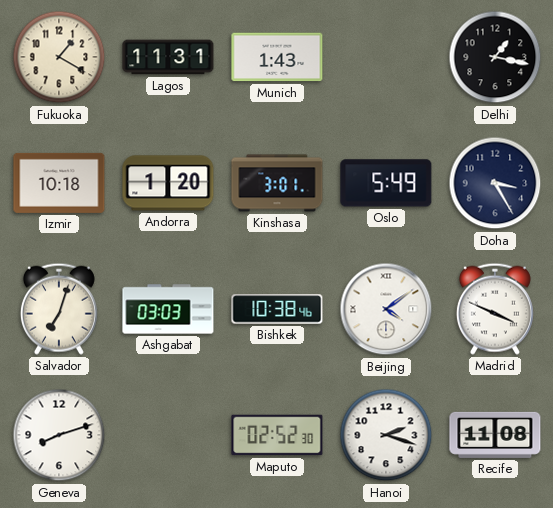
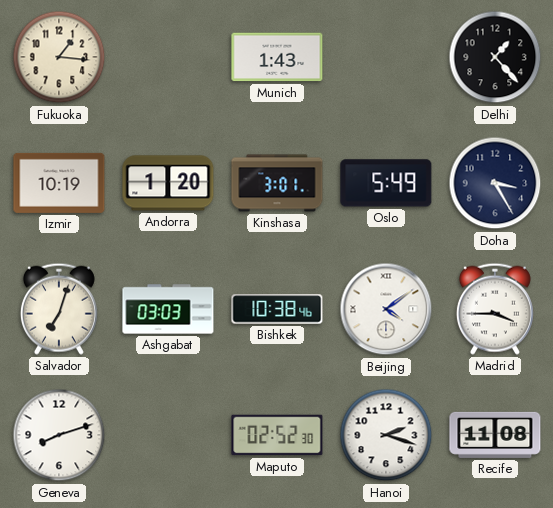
Fukuoka: 1:20 -> 1:16 (59, 57)
Lagos: 11:31 -> none (168, 57)
Delhi: 1:17 -> 1:23 (495, 57)
Izmir: 10:18 -> 10:19 (59, 183)
Madrid: 3:49 -> 3:45 (495, 309)
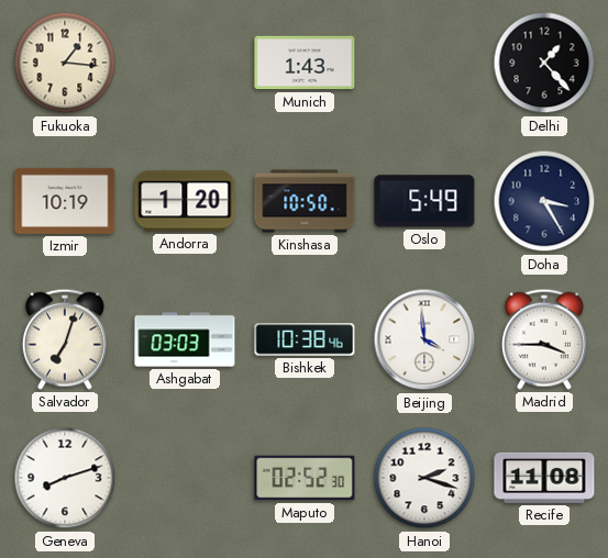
Kinshasa: 3:01 -> 10:50 (305, 201)
Beijing: 4:09 -> 3:59 (424, 339)
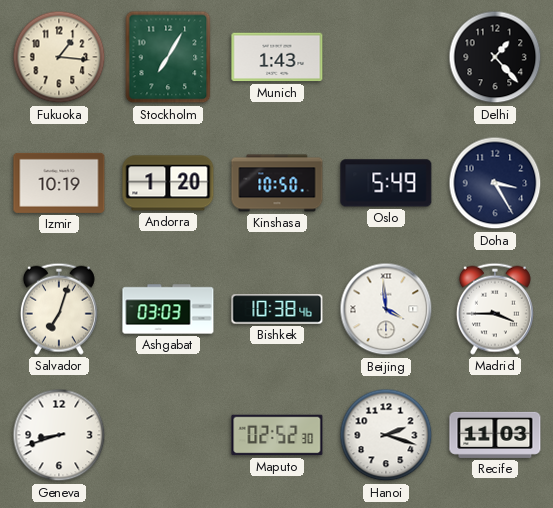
Stockholm: none -> 7:05 (168, 57)
Geneva: 8:12 -> 8:42 (59, 435)
Recife: 11:08 -> 11:03 (495, 435)
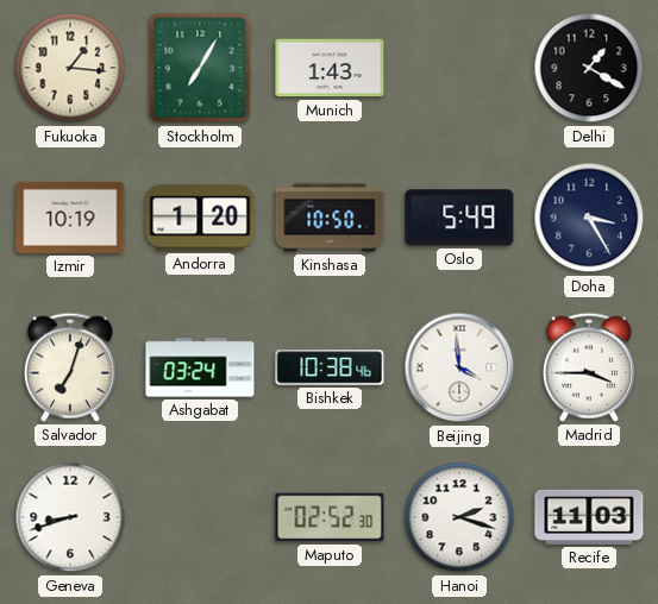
Delhi: 1:23 -> 1:20 (589, 68)
Ashgabat: 03:03 -> 03:24 (200, 367)
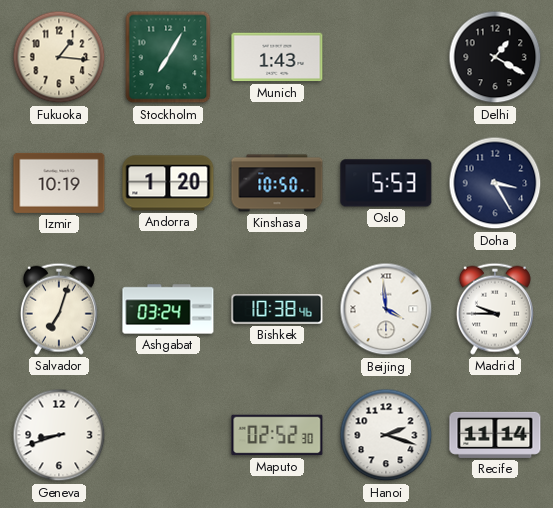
Oslo: 5:49 -> 5:53 (386, 183)
Madrid: 3:45 -> 9:45 (495, 309)
Recife: 11:03 -> 11:14 (495, 435)
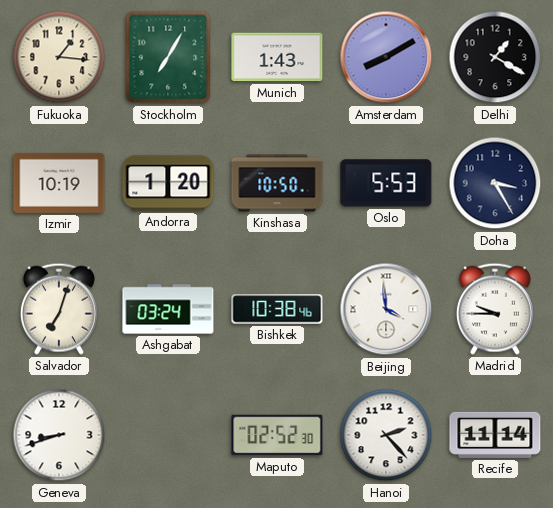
Amsterdam: none -> 8:10 (386, 57)
Hanoi: 2:18 -> 2:23 (386, 435)
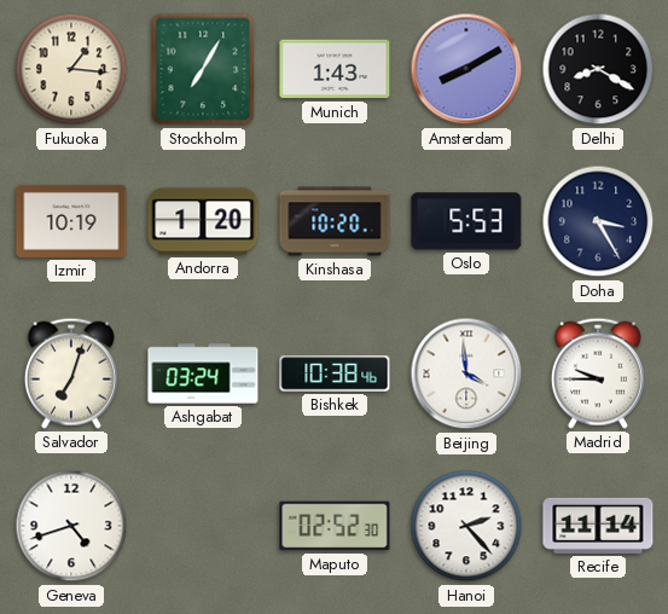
Delhi: 1:20 -> 8:20 (598, 69)
Kinshasa: 10:50 -> 10:20 (335, 221)
Geneva: 8:42 -> 4:42 (71, 526)
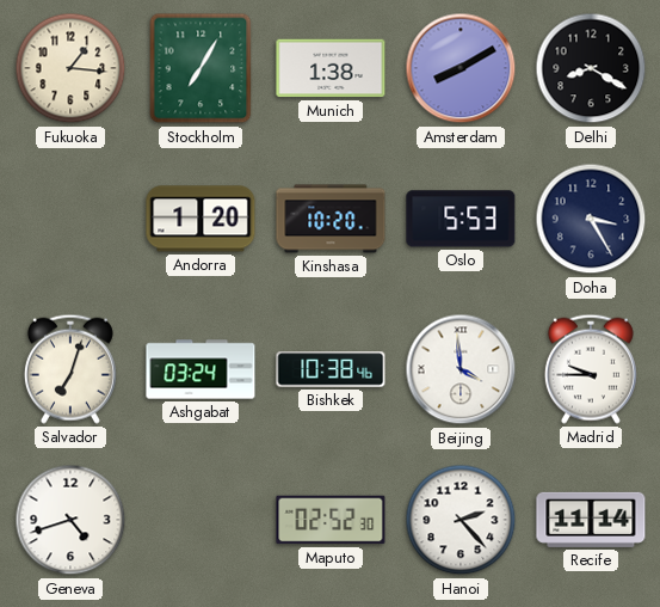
Munich: 1:43 -> 1:38 (331, 68)
Izmir: 10:19 -> none (71, 221)
